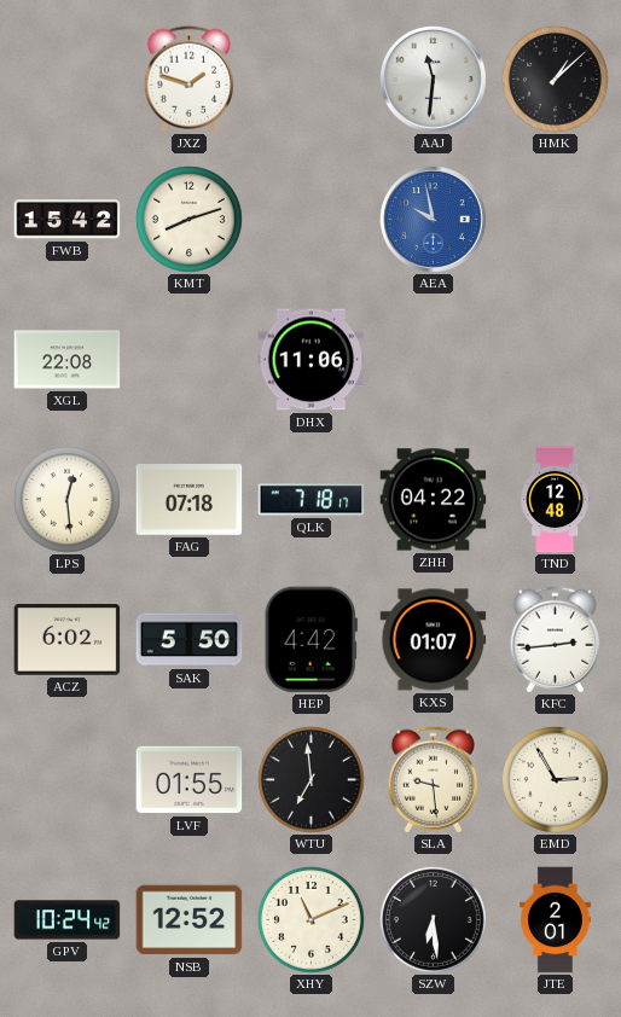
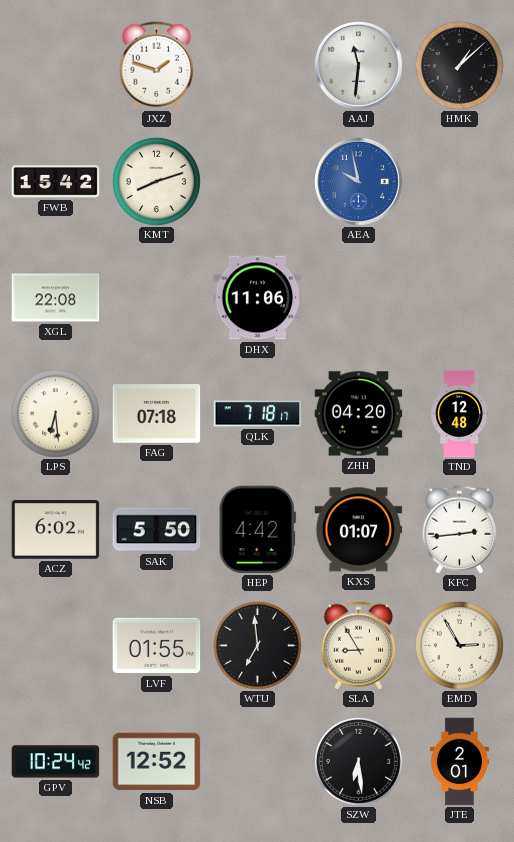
LPS: 12:29 -> 6:29 (55, 413)
ZHH: 04:22 -> 04:20 (359, 414)
SLA: 9:29 -> 8:55 (358, 646)
XHY: 11:11 -> none (310, 919)
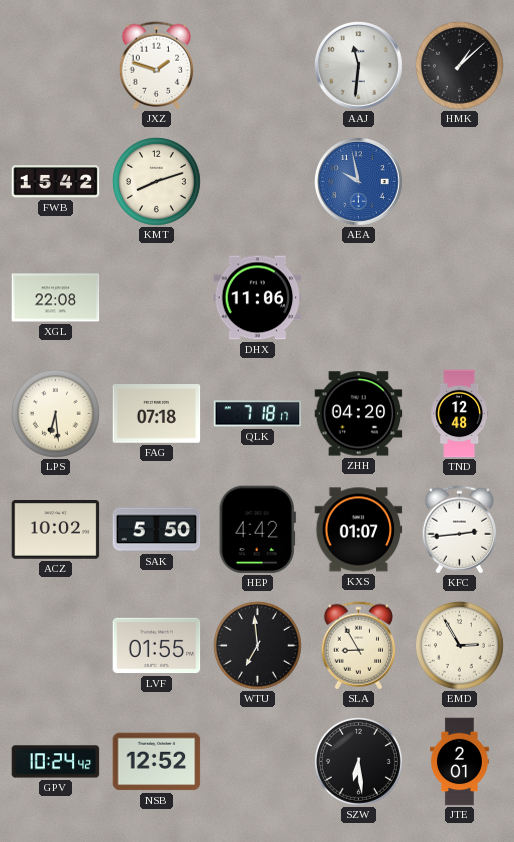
ACZ: 6:02 -> 10:02 (56, 530)
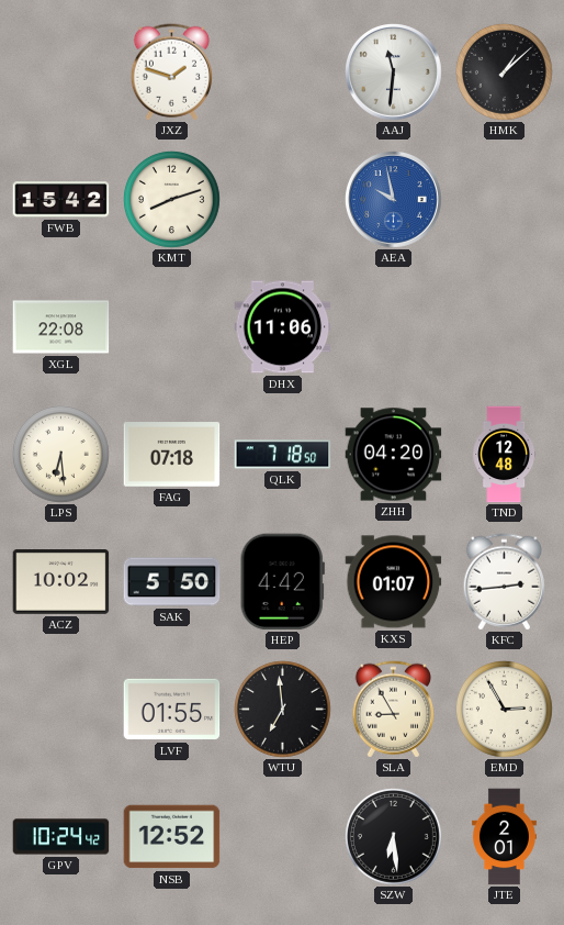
QLK: 7:18:17 -> 7:18:50 (283, 455)
